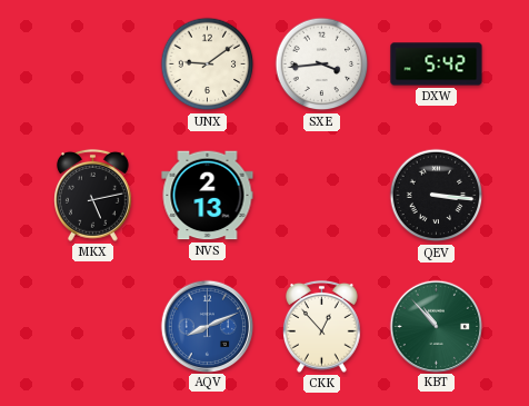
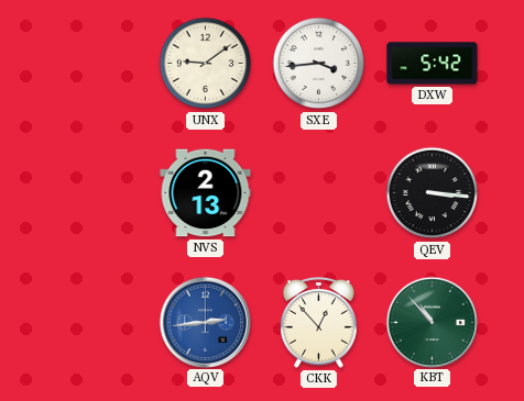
MKX: 5:13 -> none (93, 195)
AQV: 8:11 -> 2:44 (205, 322)
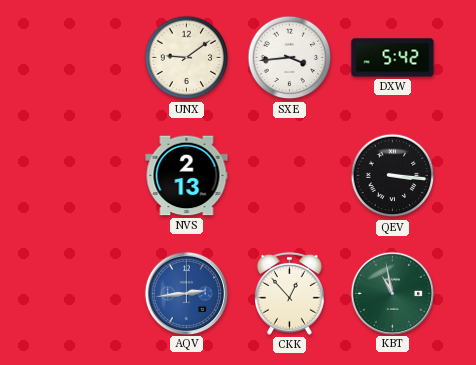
KBT: 10:53 -> 10:58 (392, 293)
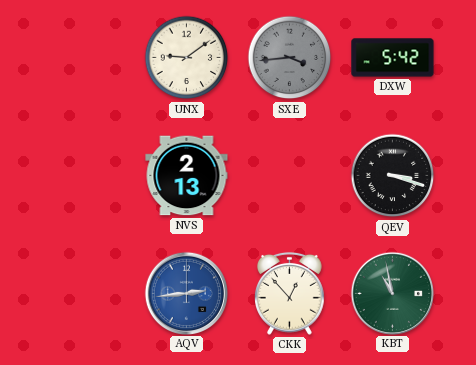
SXE dial: white -> grey (290, 58)
QEV: 3:16 -> 3:18 (393, 176)
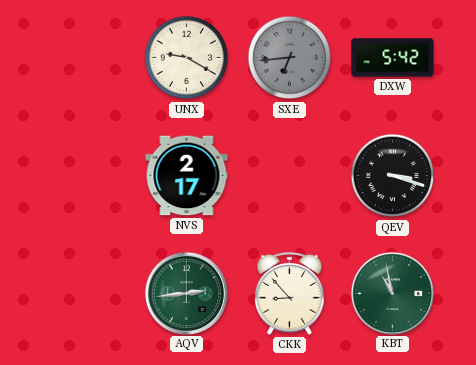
UNX: 9:09 -> 9:20 (187, 58)
SXE: 3:44 -> 6:44 (290, 58)
NVS: 2:13 -> 2:17 (187, 176)
AQV dial: blue -> green (186, 293)
CKK: 12:53 -> 8:53 (290, 293)
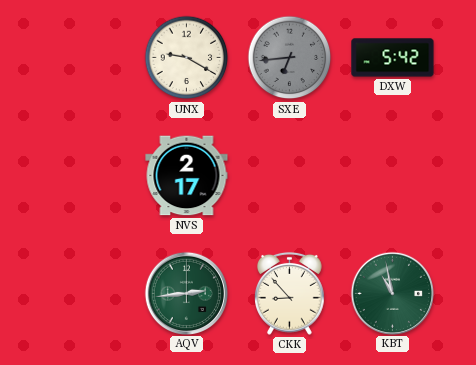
QEV: 3:18 -> none (393, 176)
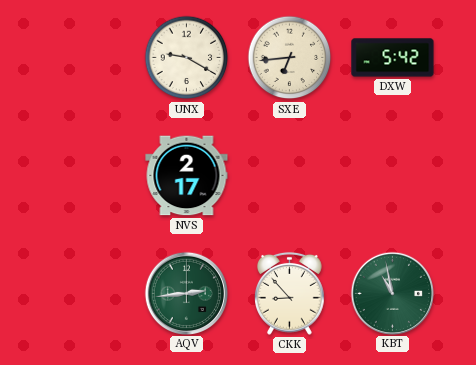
SXE dial: grey -> cream (290, 58)
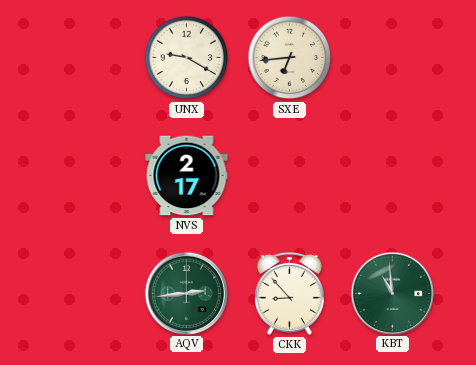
DXW: 5:42 -> none (393, 58)
KBT: 10:58 -> 10:59 (392, 293)
